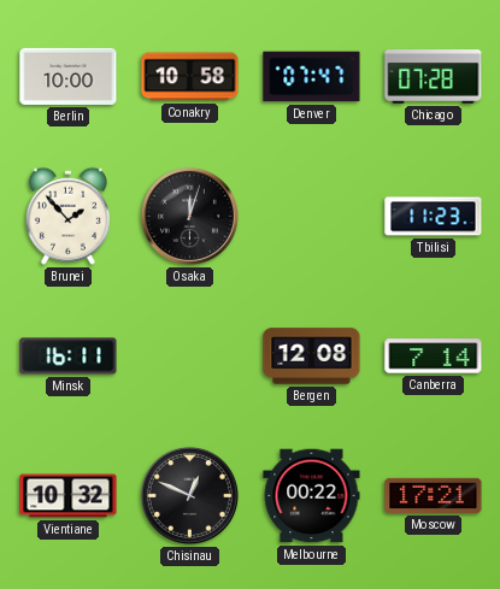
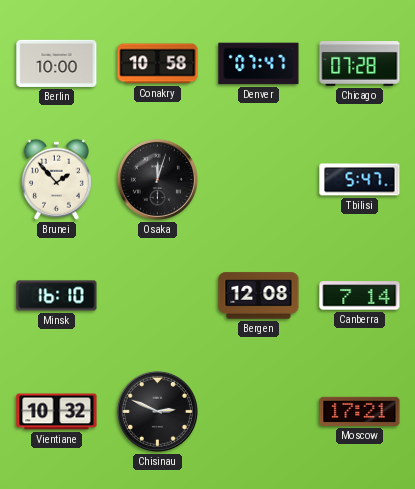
Tbilisi: 11:23 -> 5:47 (360, 180)
Minsk: 16:11 -> 16:10 (57, 296)
Chisinau: 12:49 -> 2:49 (157, 411)
Melbourne: 00:22 -> none (312, 496)
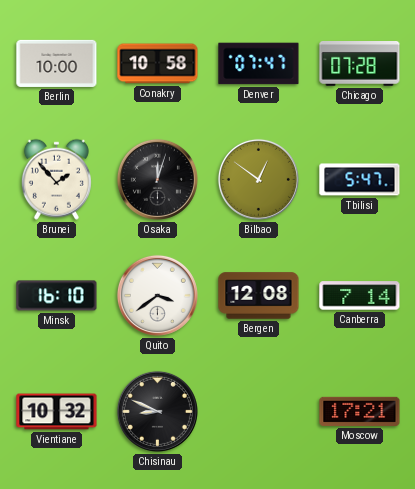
Bilbao: none -> 12:51 (258, 179)
Quito: none -> 3:39 (157, 295)
Chisinau: 2:49 -> 8:49 (157, 411)
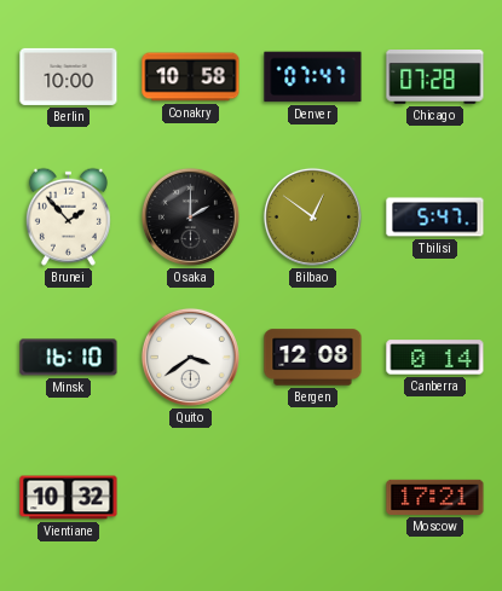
Osaka: 12:03 -> 2:00 (190, 216)
Canberra: 7:14 -> 0:14 (435, 358)
Chisinau: 8:49 -> none (157, 411)
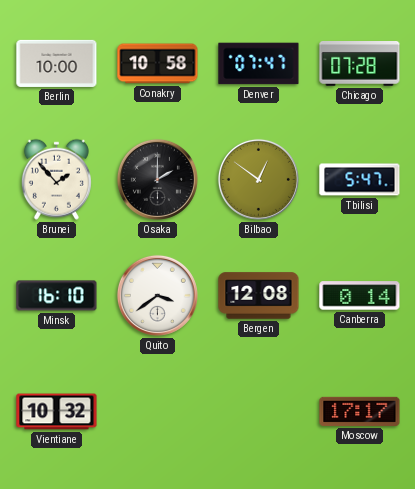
Moscow: 17:21 -> 17:17 (360, 411)
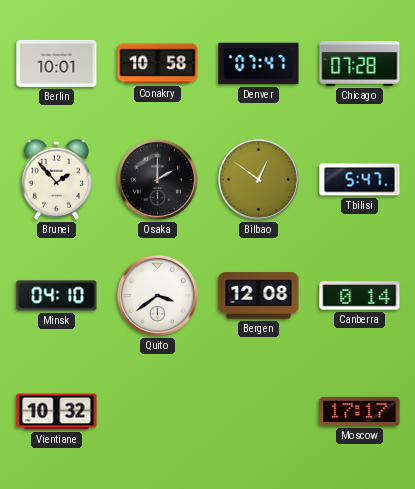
Berlin: 10:00 -> 10:01 (57, 63)
Minsk: 16:10 -> 04:10 (57, 296)
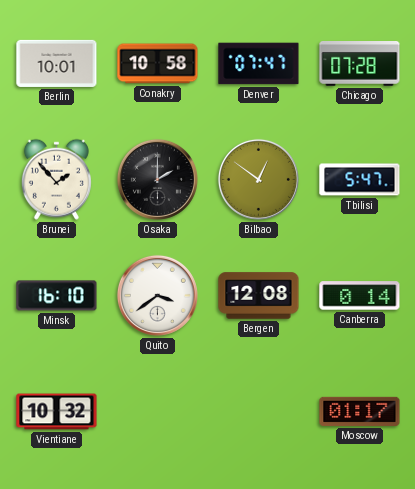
Minsk: 04:10 -> 16:10 (57, 296)
Moscow: 17:17 -> 01:17 (360, 411)
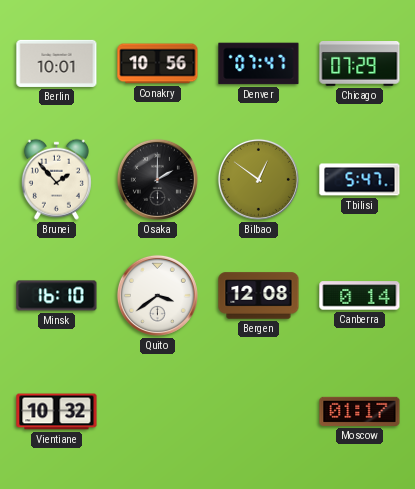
Conakry: 10:58 -> 10:56 (158, 64)
Chicago: 07:28 -> 07:29 (360, 64)
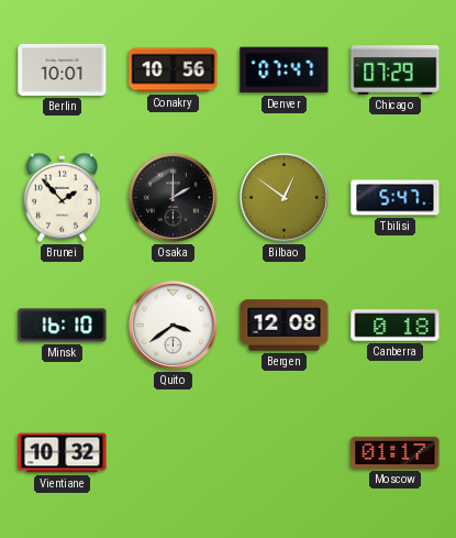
Canberra: 0:14 -> 0:18 (396, 326)
